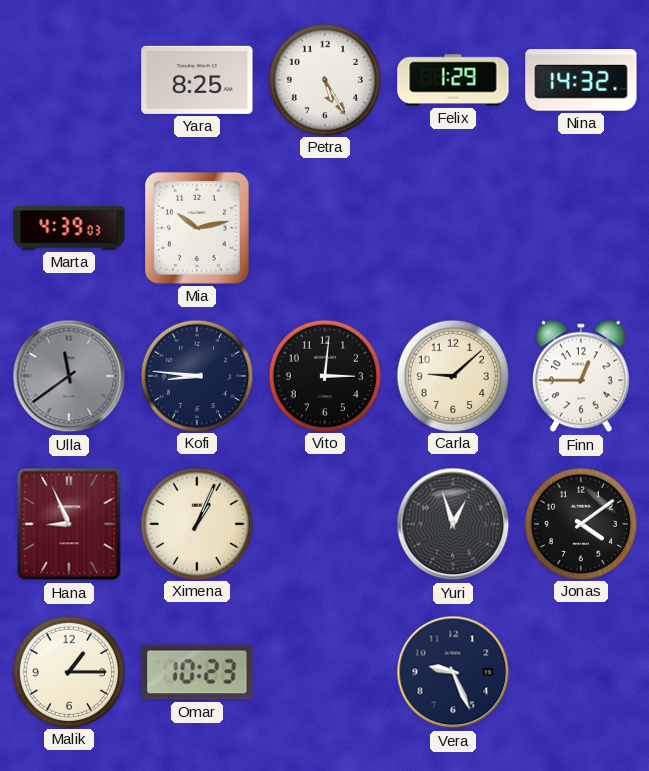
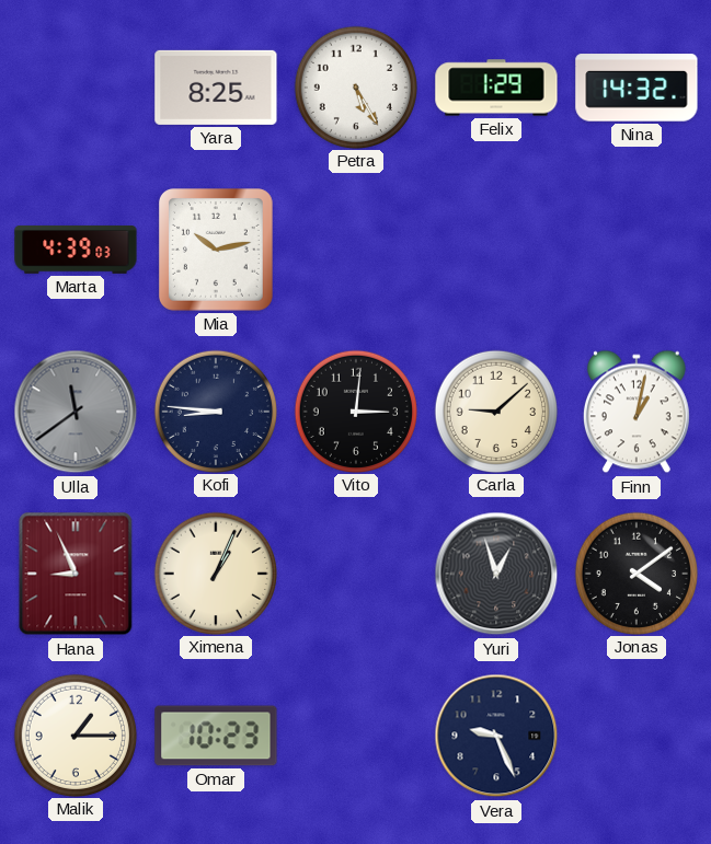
Finn: 12:45 -> 1:02 (637, 412)
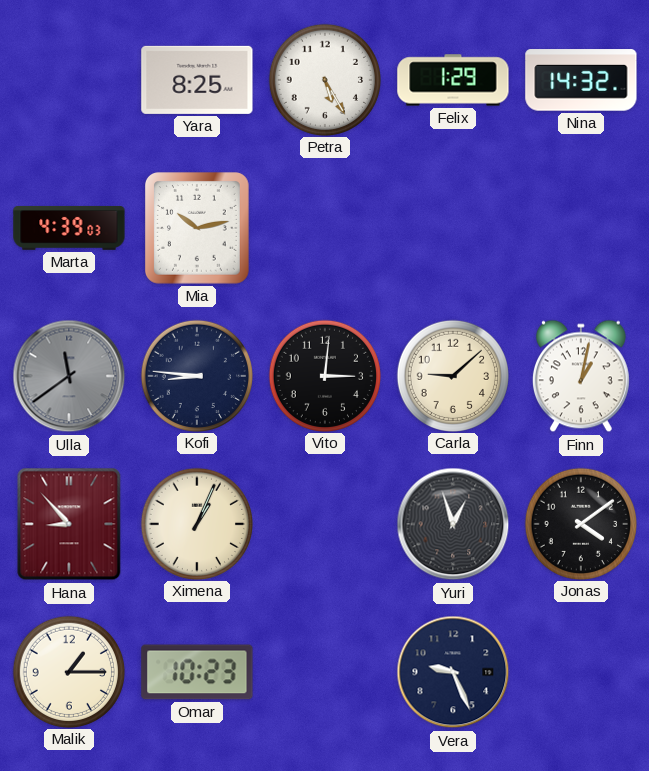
Hana: 8:56 -> 8:53 (69, 524)
